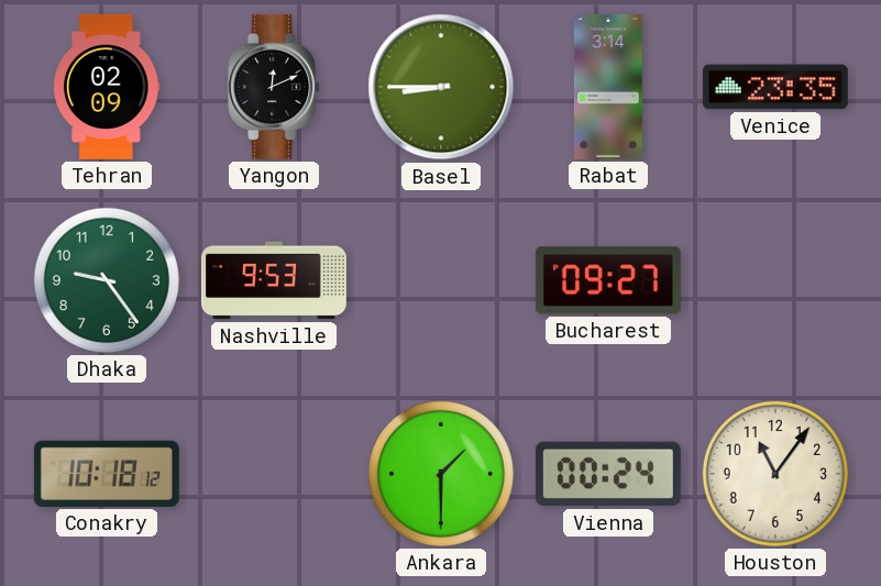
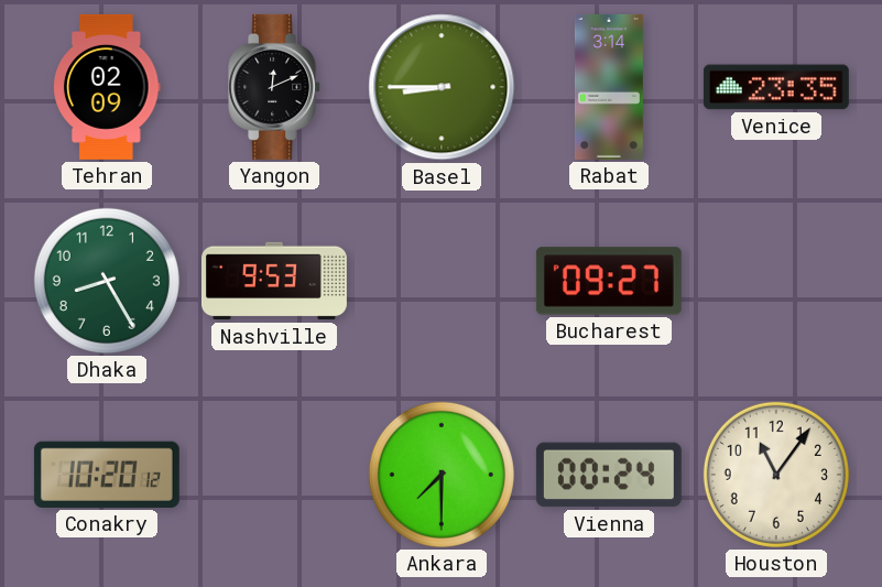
Dhaka: 9:24 -> 8:25 (107, 281)
Conakry: 10:18 -> 10:20 (107, 475)
Ankara: 1:30 -> 7:30 (442, 475)
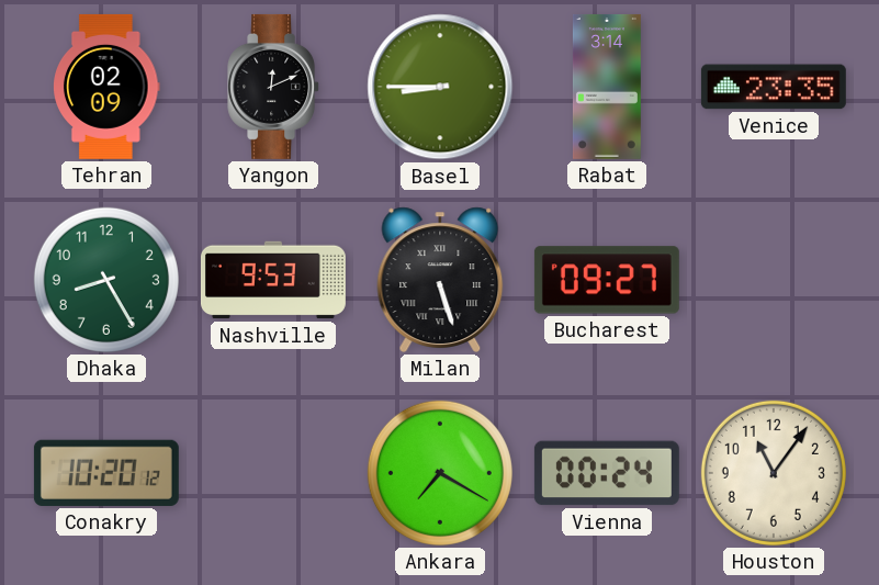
Milan: none -> 5:27 (440, 280)
Ankara: 7:30 -> 7:20 (440, 473)
